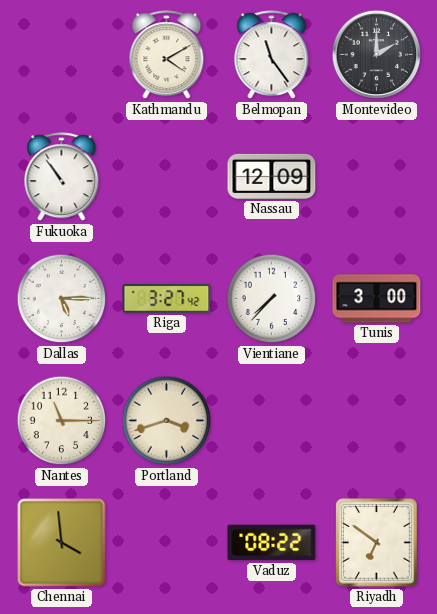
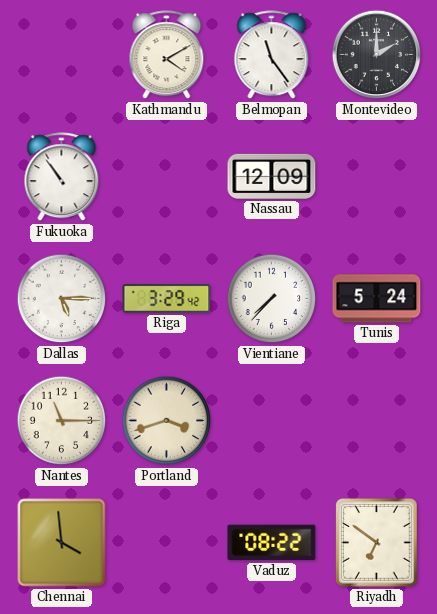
Riga: 3:27 -> 3:29 (167, 299)
Tunis: 3:00 -> 5:24 (377, 299)
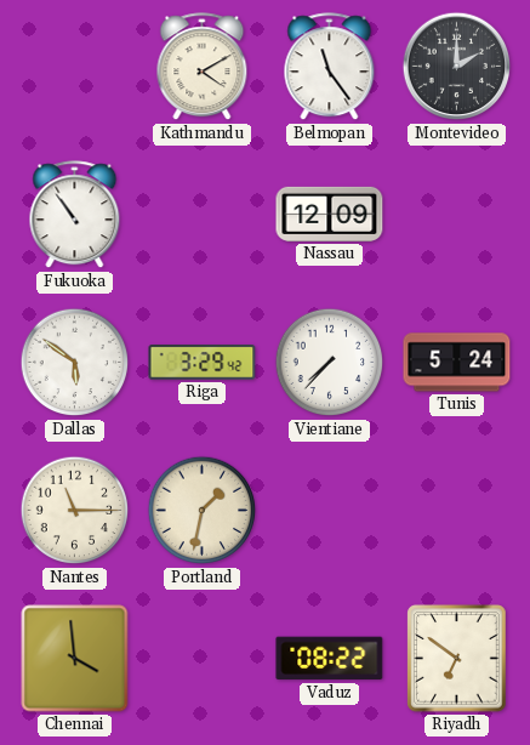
Dallas: 5:15 -> 5:51 (75, 363)
Portland: 3:42 -> 1:32 (203, 511)
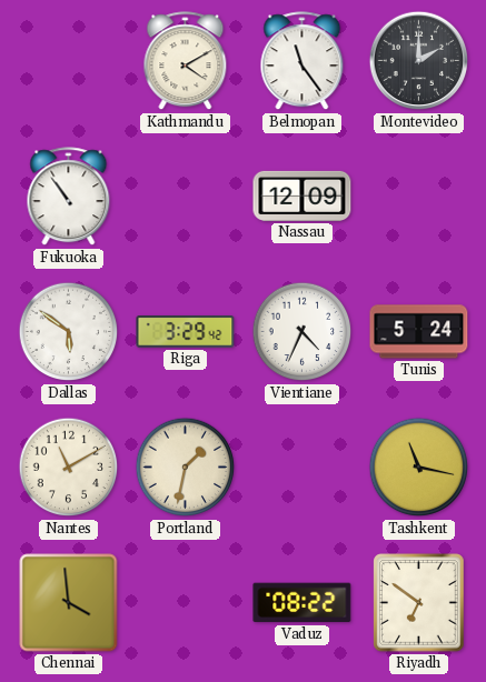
Vientiane: 7:37 -> 4:34 (302, 332)
Nantes: 11:15 -> 11:10 (69, 468)
Tashkent: none -> 11:17 (419, 468)
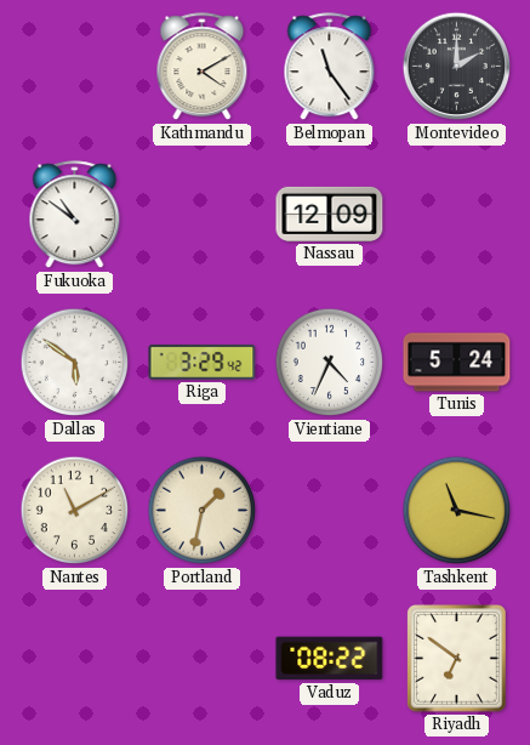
Fukuoka: 10:54 -> 10:51 (75, 215)
Chennai: 3:59 -> none (69, 603)
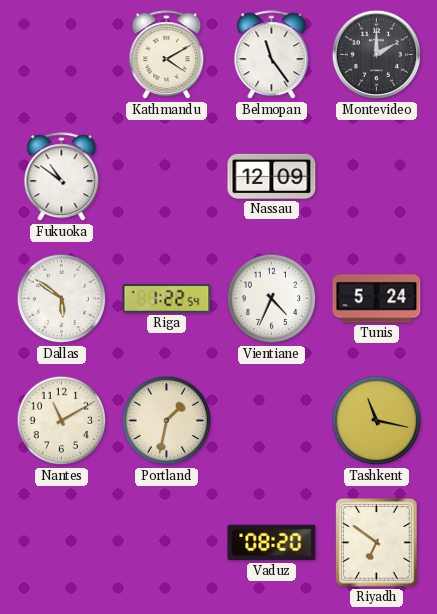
Riga: 3:29 -> 1:22 (167, 299)
Vaduz: 08:22 -> 08:20 (272, 543)
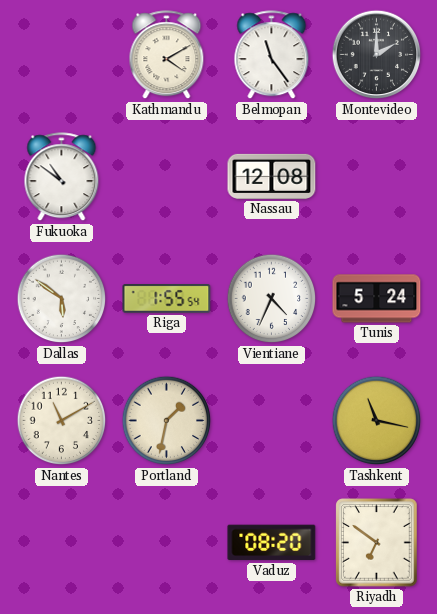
Nassau: 12:09 -> 12:08 (272, 176)
Riga: 1:22 -> 1:55 (167, 299)
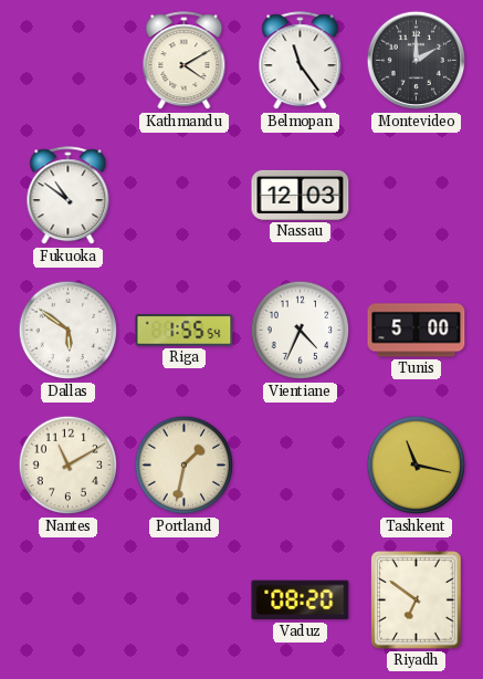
Nassau: 12:08 -> 12:03 (301, 195)
Tunis: 5:24 -> 5:00 (417, 331)
